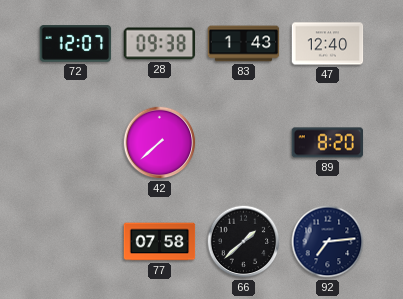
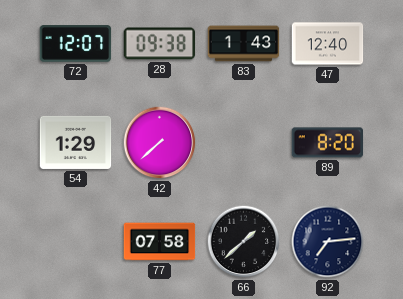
54: none -> 1:29 (76, 142)
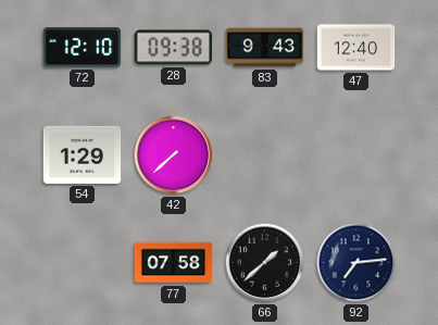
72: 12:07 -> 12:10 (83, 48)
83: 1:43 -> 9:43 (265, 48)
89: 8:20 -> none (328, 143)
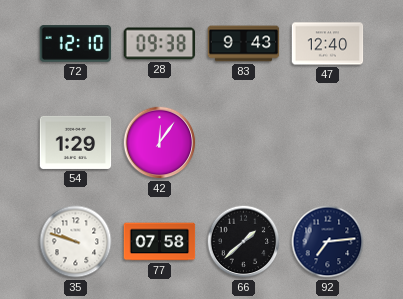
42: 7:38 -> 12:06 (160, 143)
35: none -> 9:48 (76, 242)
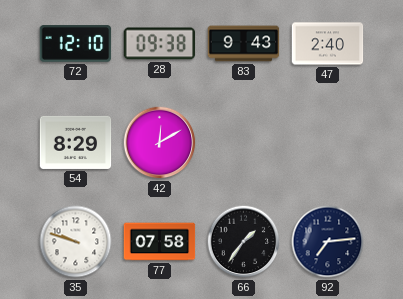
47: 12:40 -> 2:40 (328, 44)
54: 1:29 -> 8:29 (76, 142)
42: 12:06 -> 12:10 (160, 143)
66: 1:38 -> 1:36 (244, 242)
